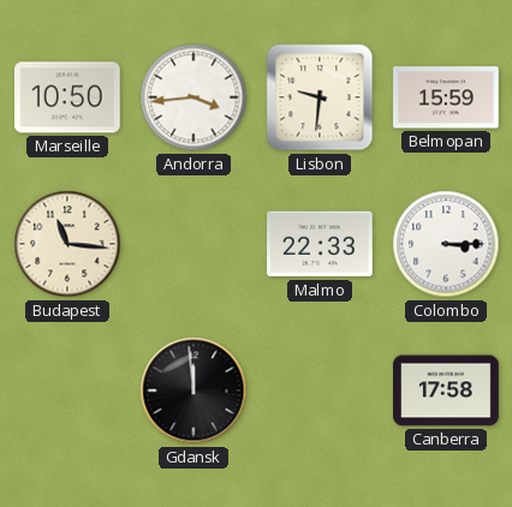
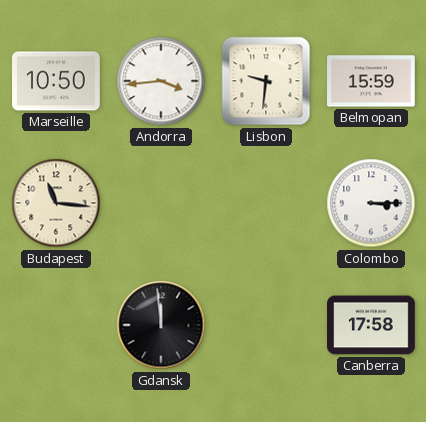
Malmo: 22:33 -> none (321, 244)
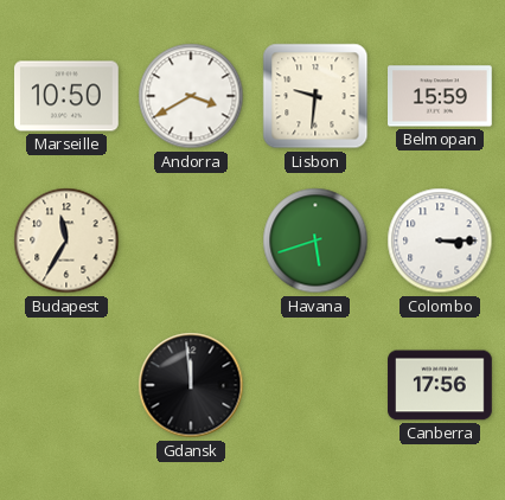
Andorra: 3:44 -> 3:40 (191, 96)
Budapest: 11:16 -> 11:35 (66, 241)
Havana: none -> 5:42 (315, 241)
Canberra: 17:58 -> 17:56 (440, 385)
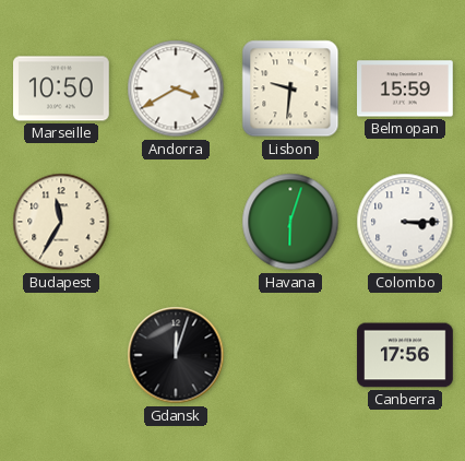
Havana: 5:42 -> 6:03 (290, 222)
Gdansk: 11:59 -> 12:03 (176, 355)
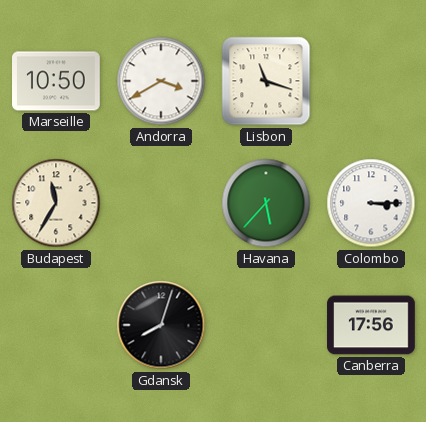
Lisbon: 9:31 -> 11:18 (266, 81)
Belmopan: 15:59 -> none (406, 88)
Havana: 6:03 -> 5:37 (266, 203)
Gdansk: 12:03 -> 8:03 (161, 325)
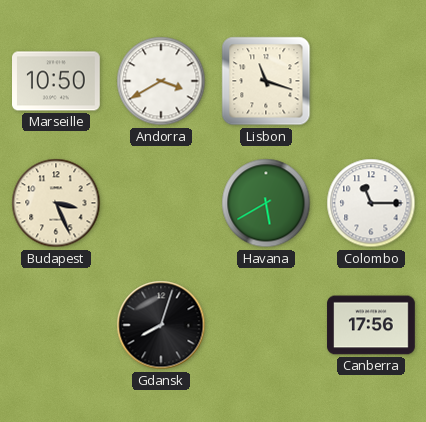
Budapest: 11:35 -> 3:26 (56, 203)
Havana: 5:37 -> 5:40 (266, 203)
Colombo: 3:15 -> 11:15 (371, 203)
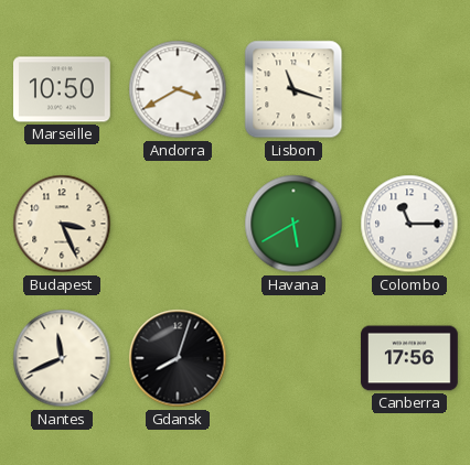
Nantes: none -> 11:41 (62, 358)
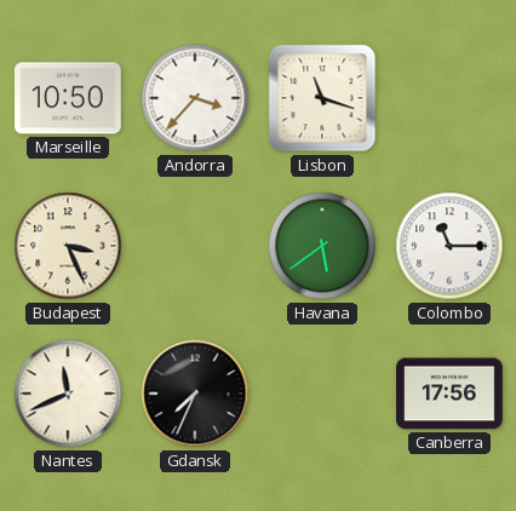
Andorra: 3:40 -> 3:37 (195, 98)
Havana: 5:40 -> 5:39 (322, 246)
Gdansk: 8:03 -> 7:34 (195, 394)
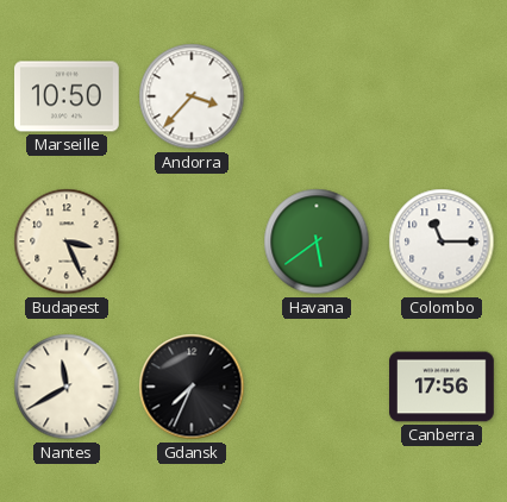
Lisbon: 11:18 -> none (322, 98)
Nantes: 11:41 -> 11:40 (67, 387)
